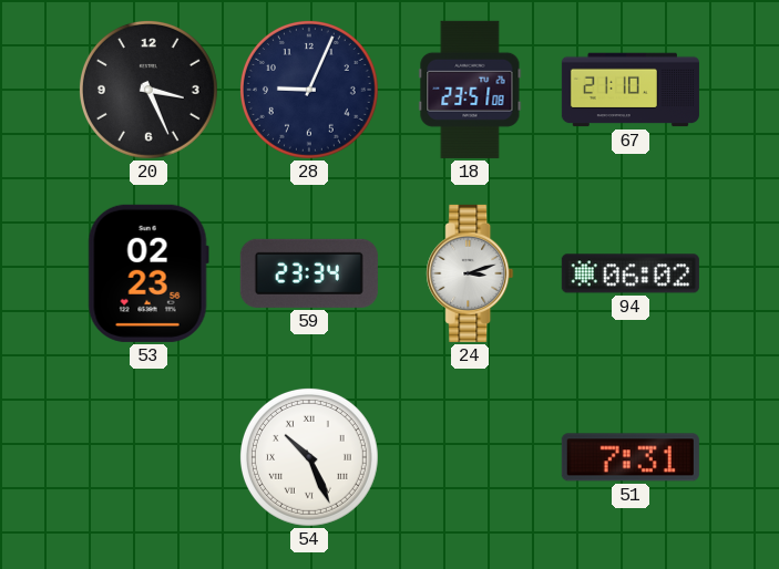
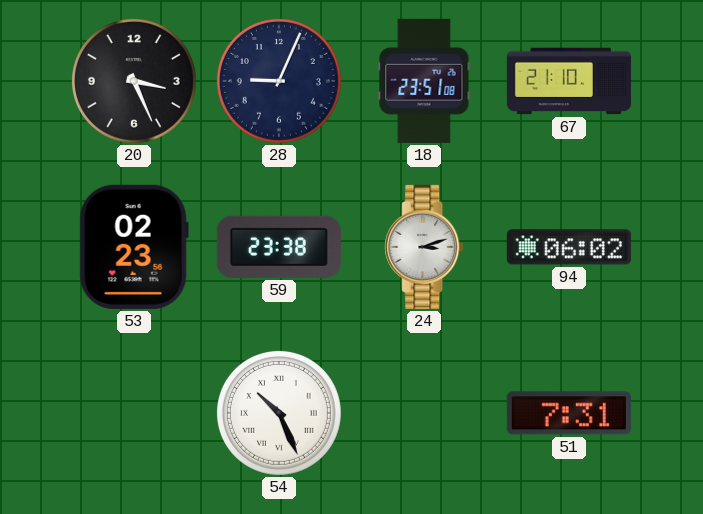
59: 23:34 -> 23:38 (279, 247)
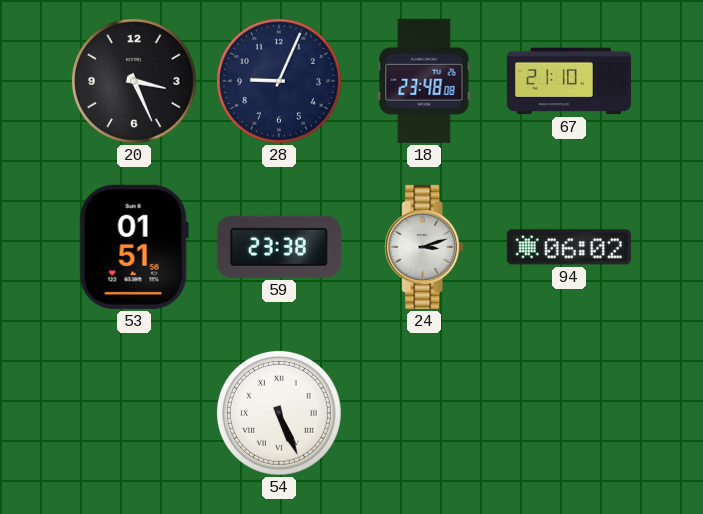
18: 23:51 -> 23:48 (424, 81)
53: 02:23 -> 01:51 (134, 247)
54: 10:26 -> 5:26 (279, 413)
51: 7:31 -> none (569, 413)
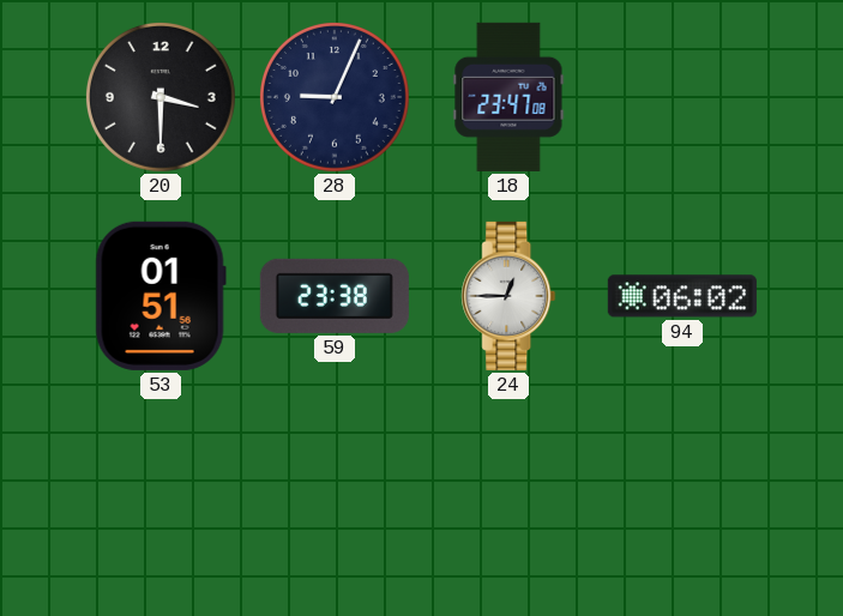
20: 3:26 -> 3:30 (161, 97)
18: 23:48 -> 23:47 (508, 97)
67: 21:10 -> none (569, 81)
24: 3:12 -> 12:45 (508, 296)
54: 5:26 -> none (279, 413)
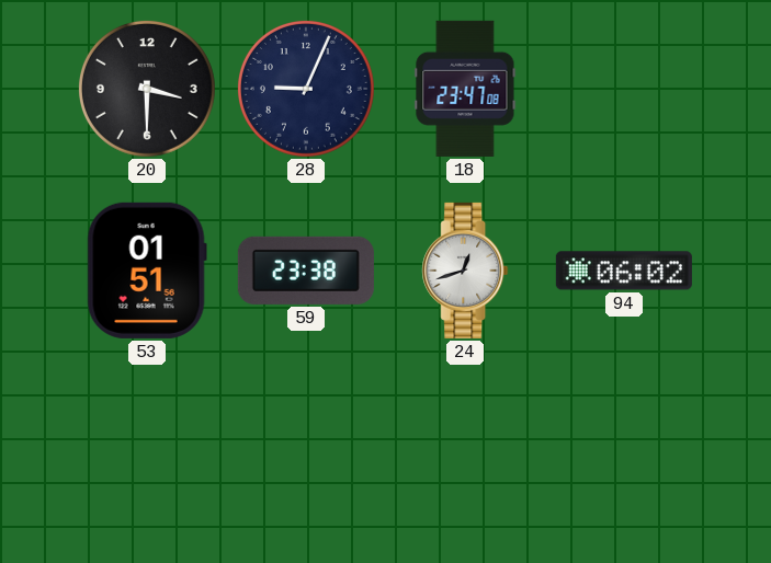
24: 12:45 -> 12:42 (465, 271)
